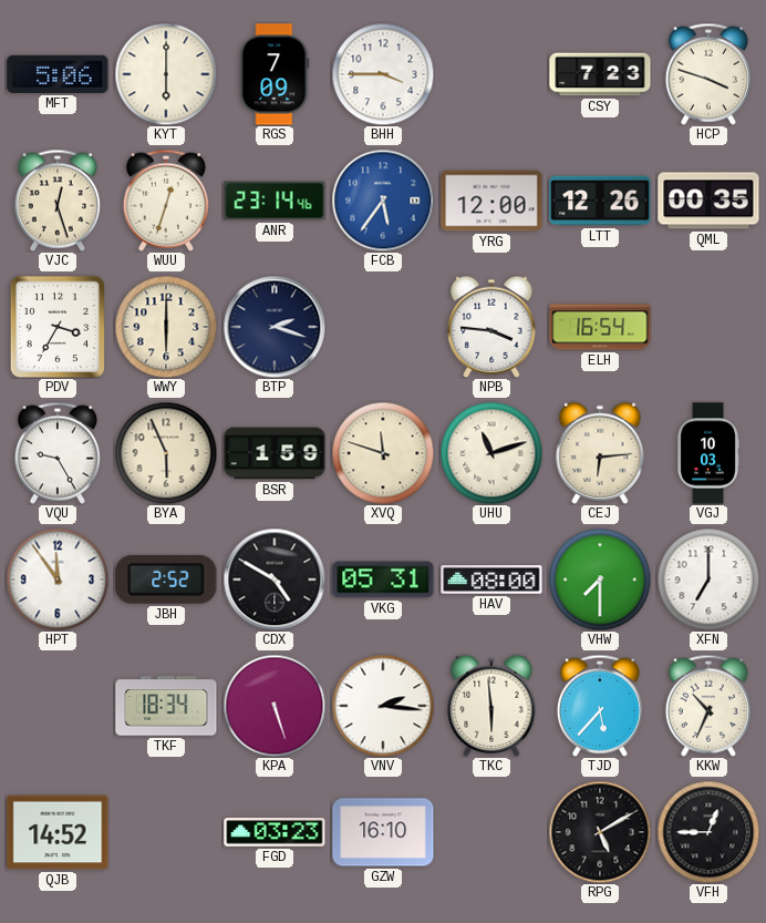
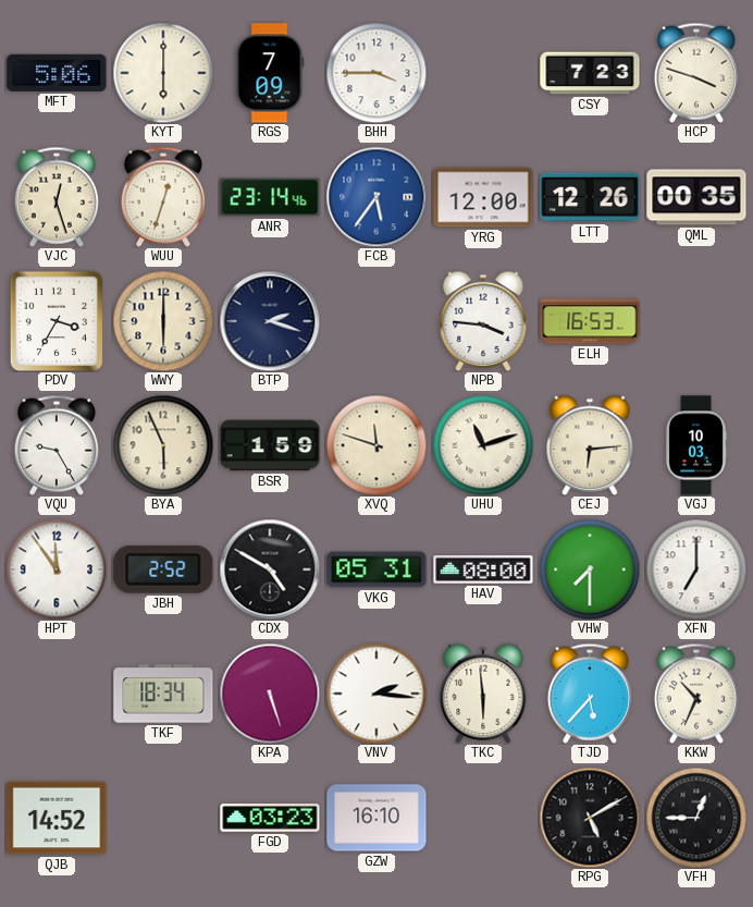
ELH: 16:54 -> 16:53 (590, 321)
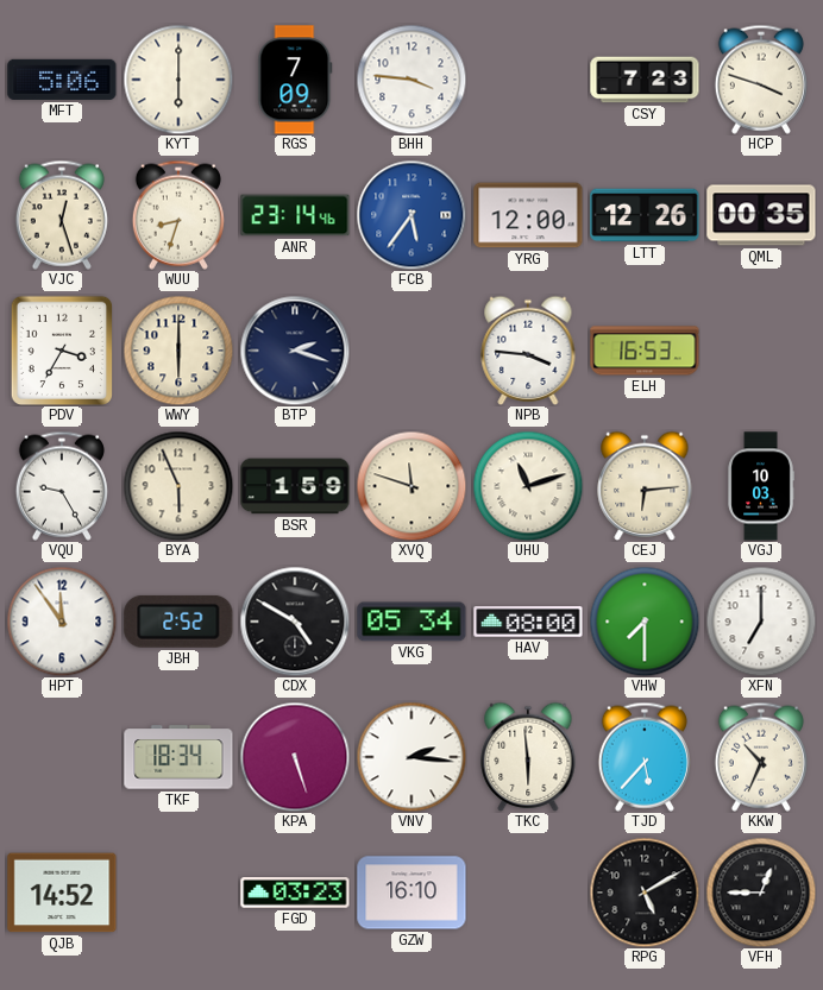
BHH: 3:45 -> 3:46 (411, 80)
WUU: 12:33 -> 8:33 (178, 215)
VKG: 05:31 -> 05:34 (411, 622)
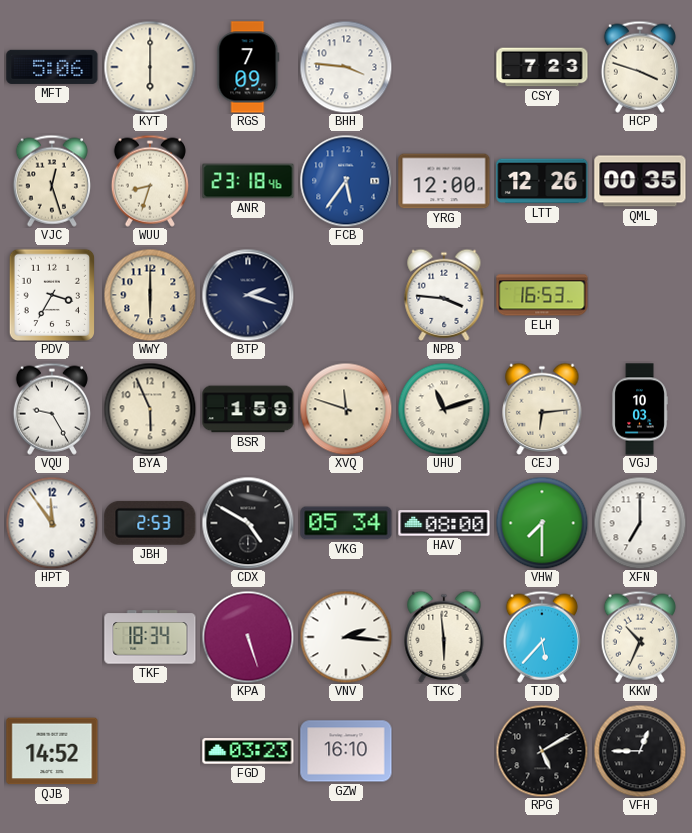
ANR: 23:14 -> 23:18 (248, 181)
JBH: 2:52 -> 2:53 (150, 523)
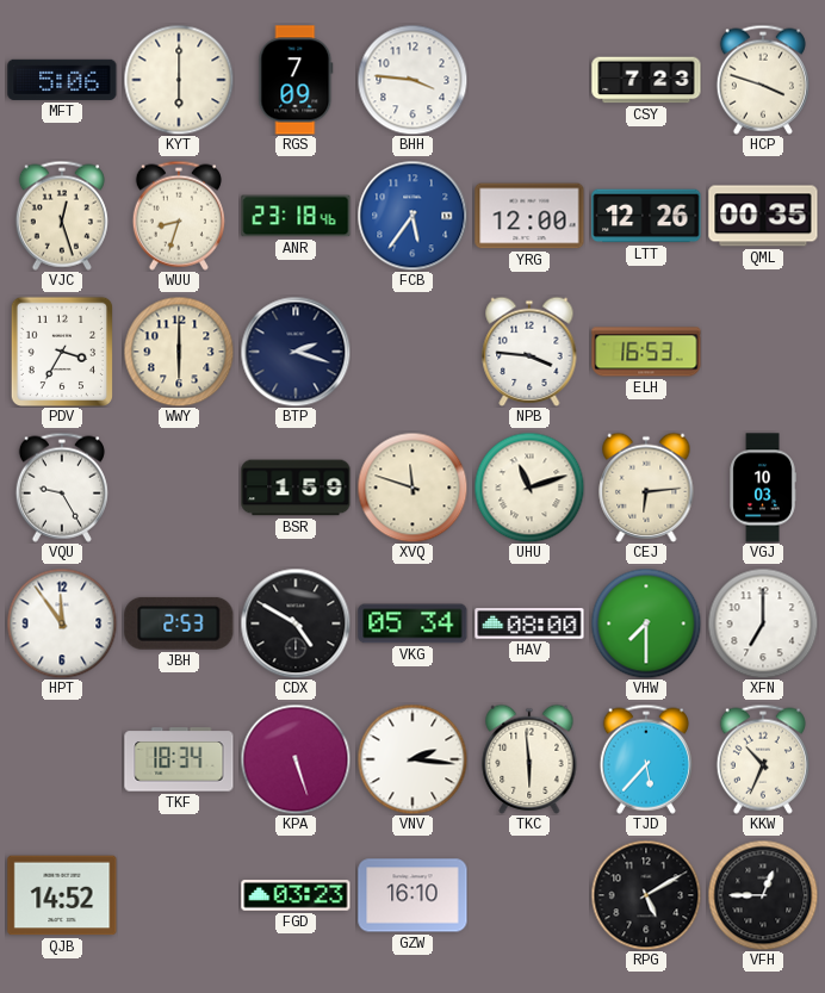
BYA: 5:56 -> none (150, 409)
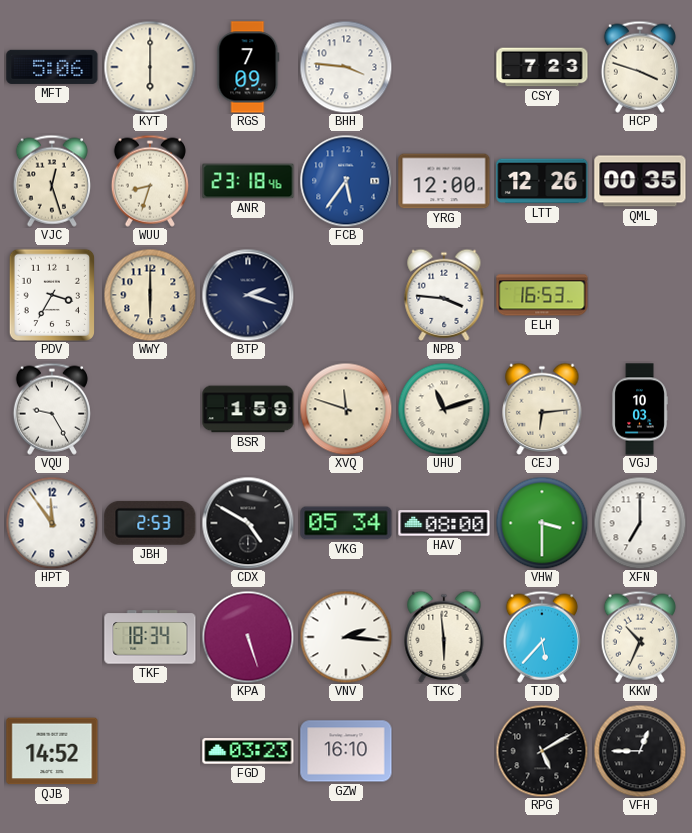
VHW: 7:30 -> 3:30 (542, 523)
